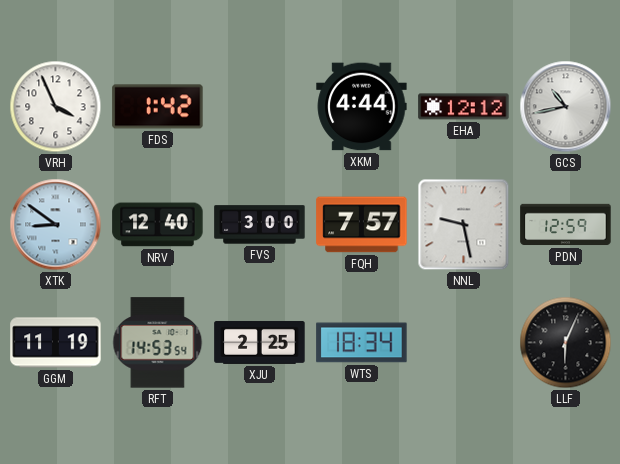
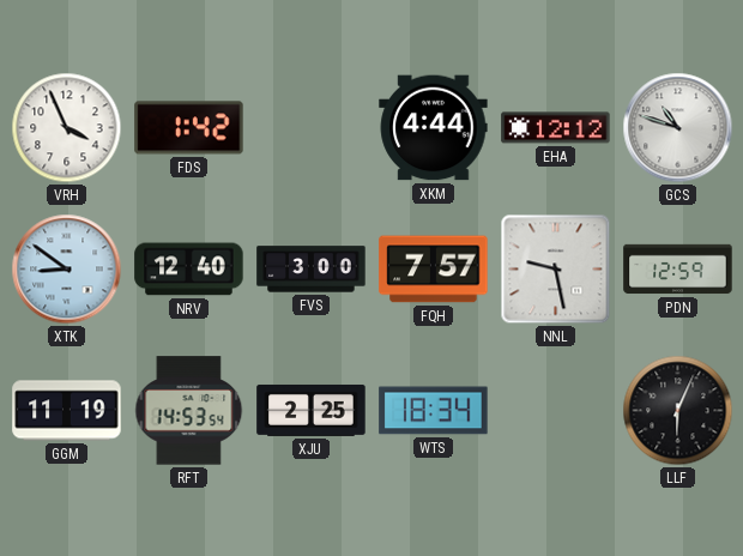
GCS: 10:43 -> 10:48 (678, 128)
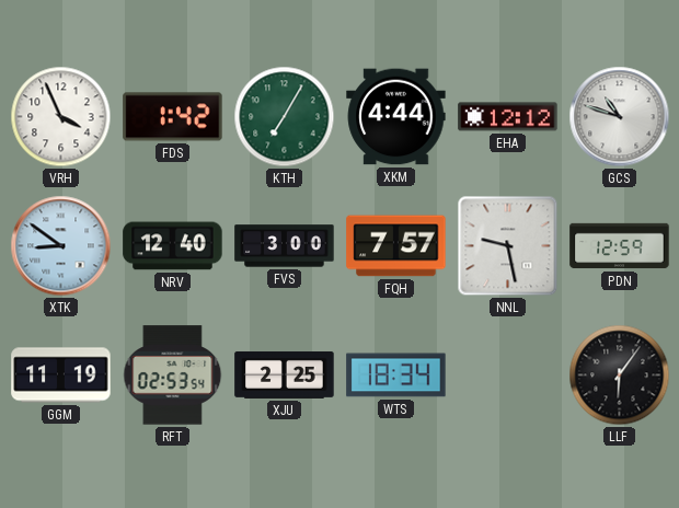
KTH: none -> 7:05 (285, 117)
RFT: 14:53 -> 02:53 (173, 376)
LLF: 6:04 -> 6:06 (620, 376)
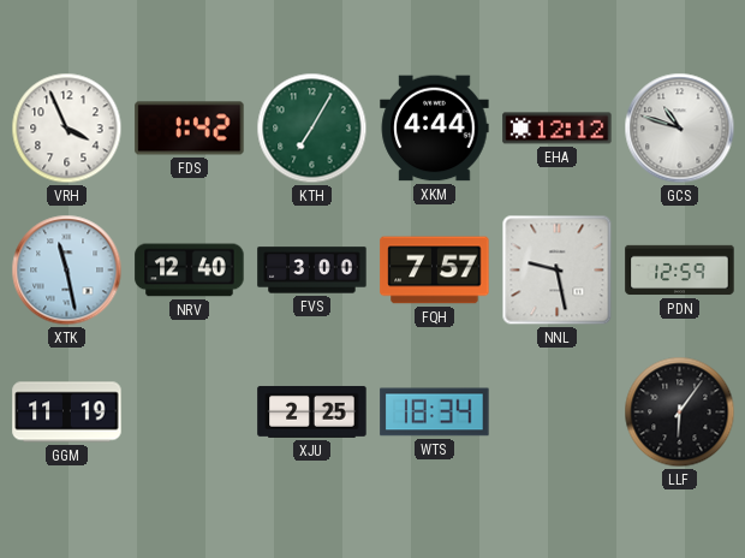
XTK: 8:51 -> 11:28 (67, 271)
RFT: 02:53 -> none (173, 376)
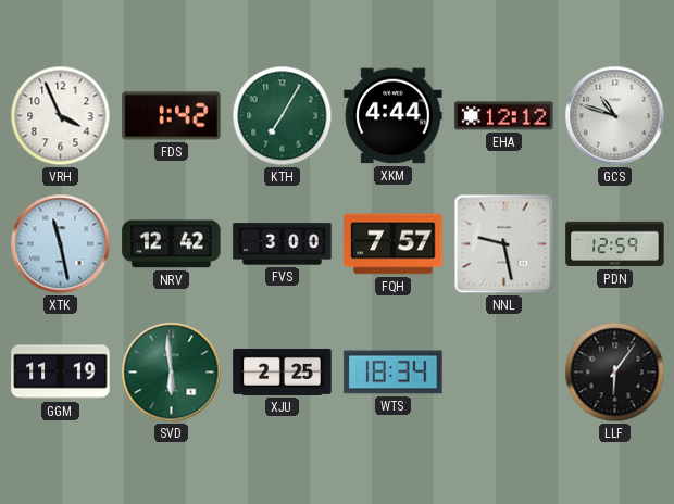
NRV: 12:40 -> 12:42 (172, 244)
SVD: none -> 5:59 (172, 373)
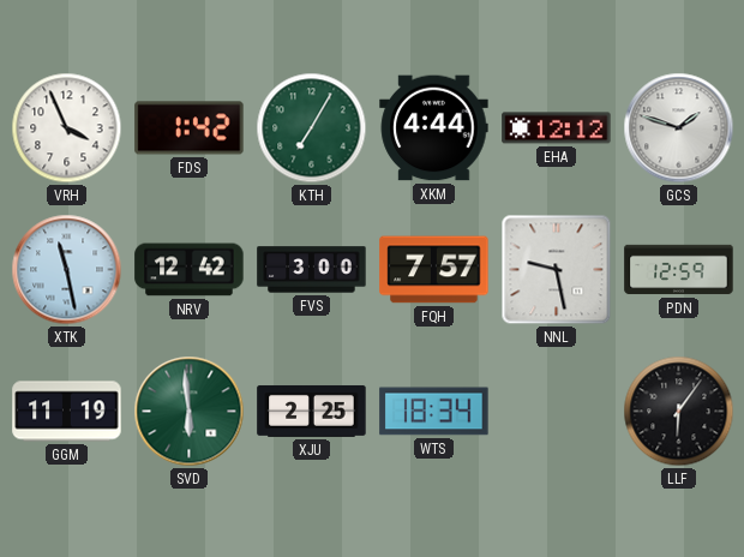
GCS: 10:48 -> 1:48 (679, 128)
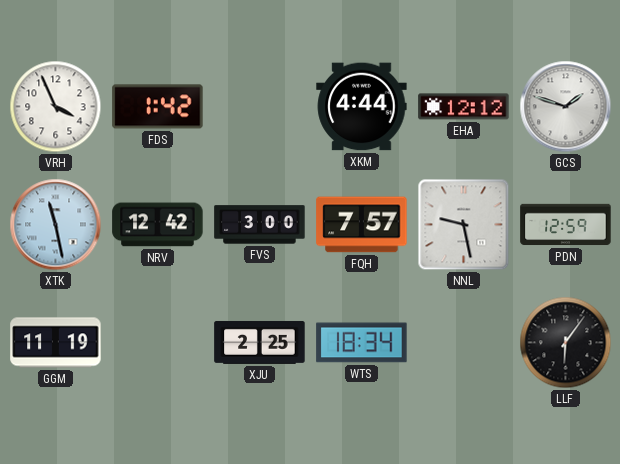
KTH: 7:05 -> none (312, 128)
SVD: 5:59 -> none (190, 412)
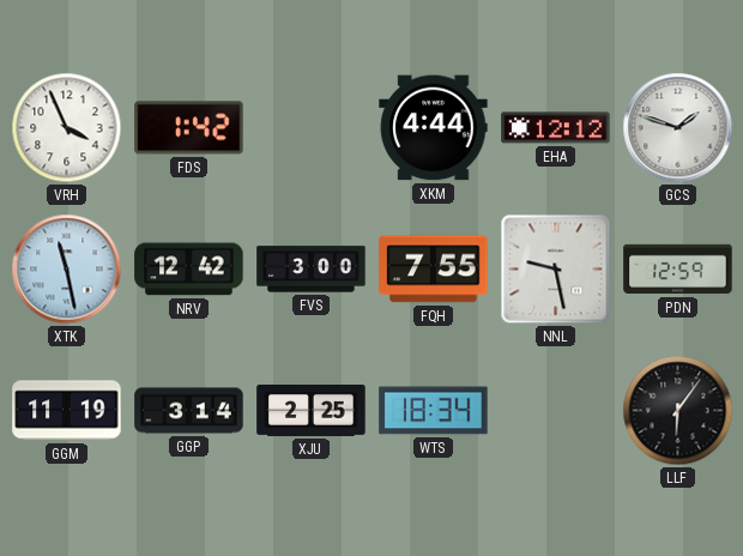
FQH: 7:57 -> 7:55 (434, 270)
GGP: none -> 3:14 (189, 411)
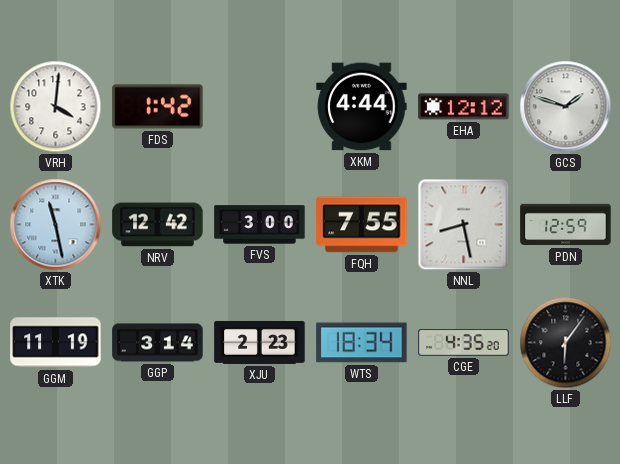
VRH: 3:56 -> 4:01 (56, 107)
NNL: 9:28 -> 8:28 (464, 225)
XJU: 2:25 -> 2:23 (260, 342)
CGE: none -> 4:35 (464, 343)
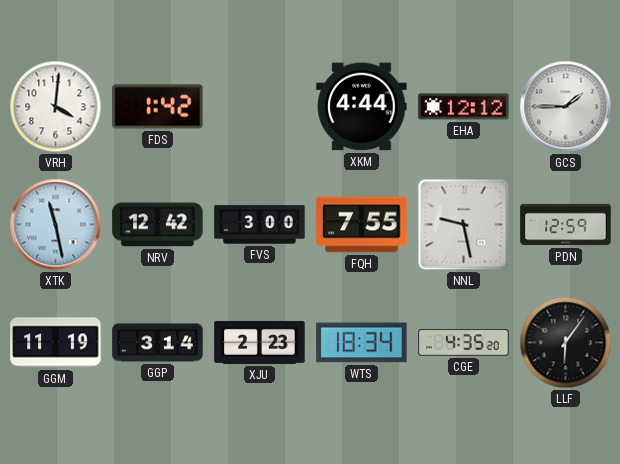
GCS: 1:48 -> 1:45 (566, 107)
NNL: 8:28 -> 9:28 (464, 225)
